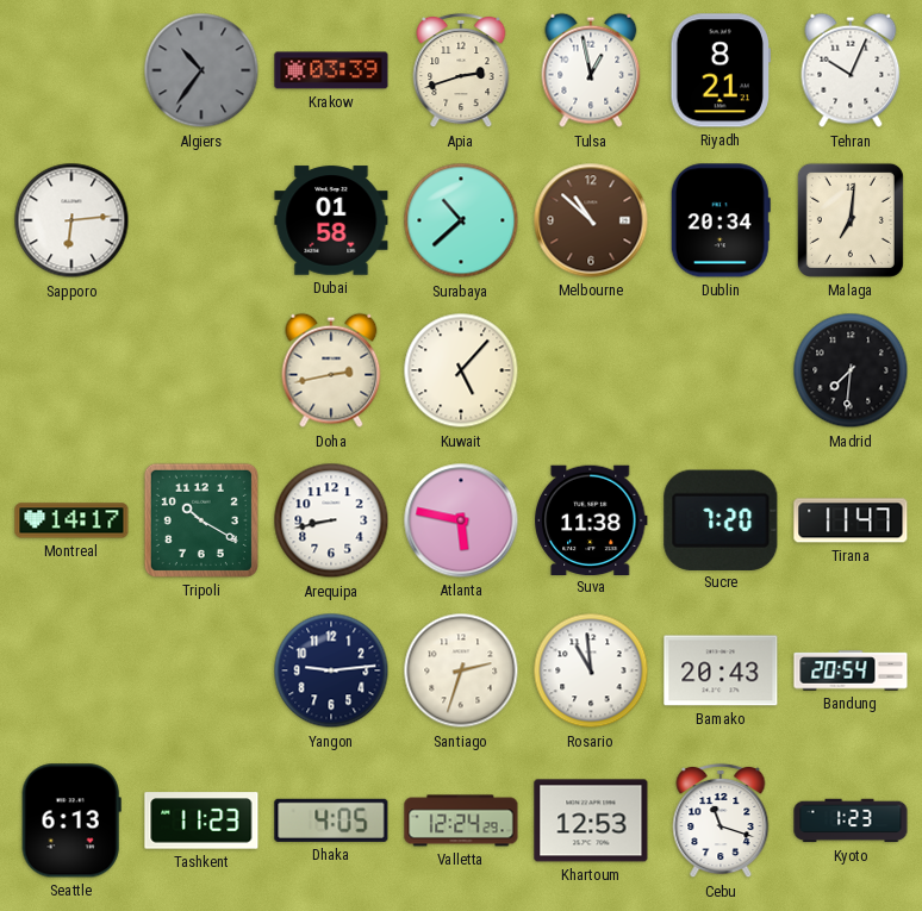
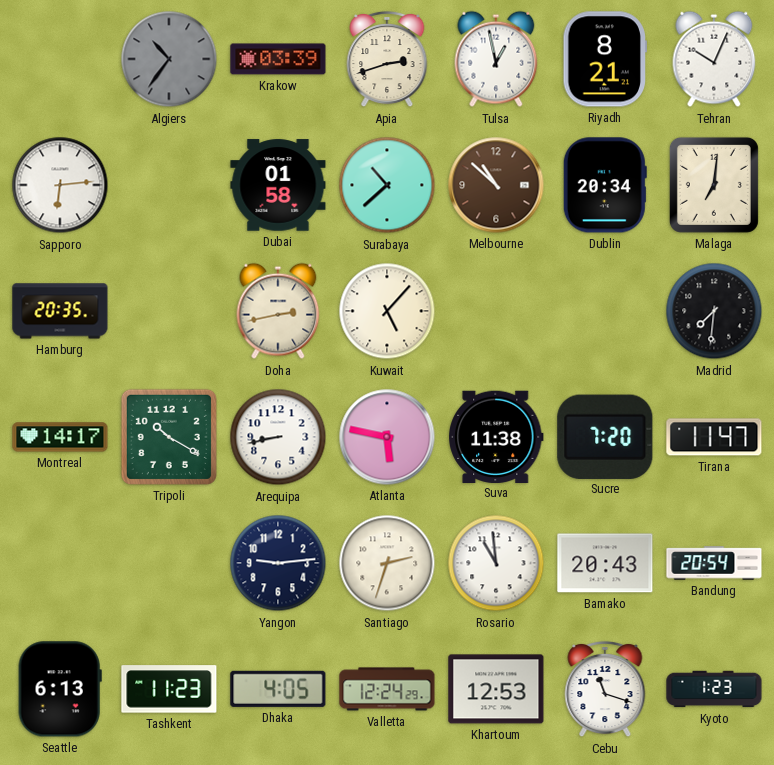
Hamburg: none -> 20:35 (60, 311)
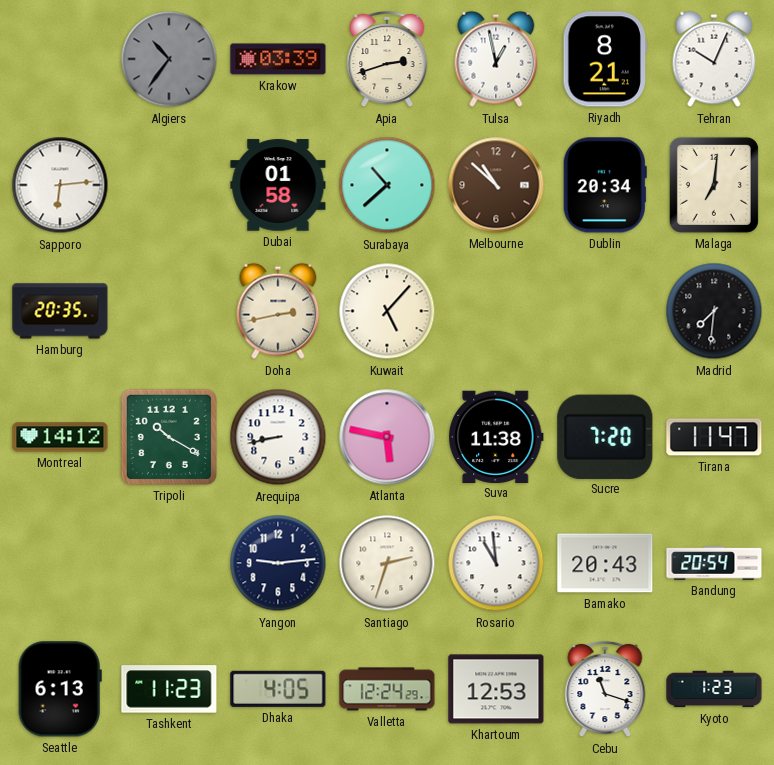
Montreal: 14:17 -> 14:12 (60, 437)
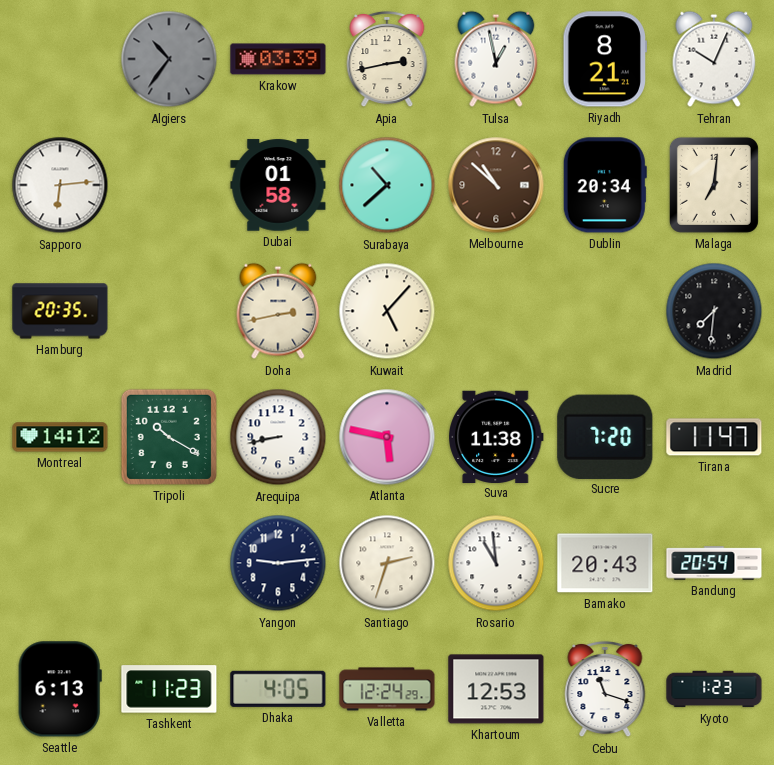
Apia: 2:42 -> 2:43 (387, 59)
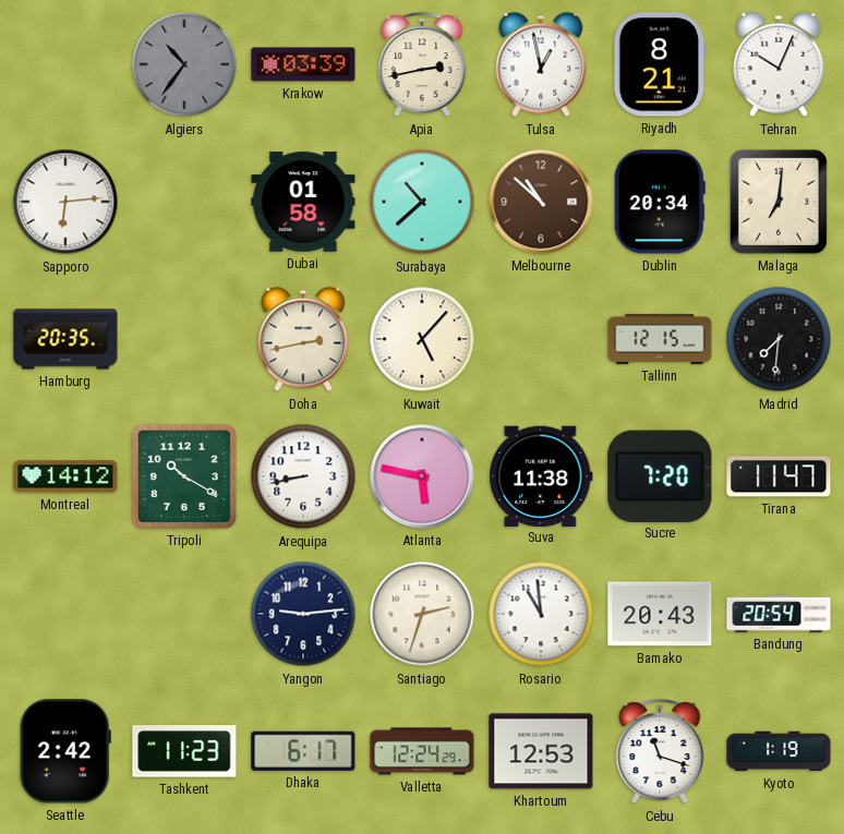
Tallinn: none -> 12:15 (660, 339)
Seattle: 6:13 -> 2:42 (65, 751)
Dhaka: 4:05 -> 6:17 (303, 751)
Kyoto: 1:23 -> 1:19 (779, 751)
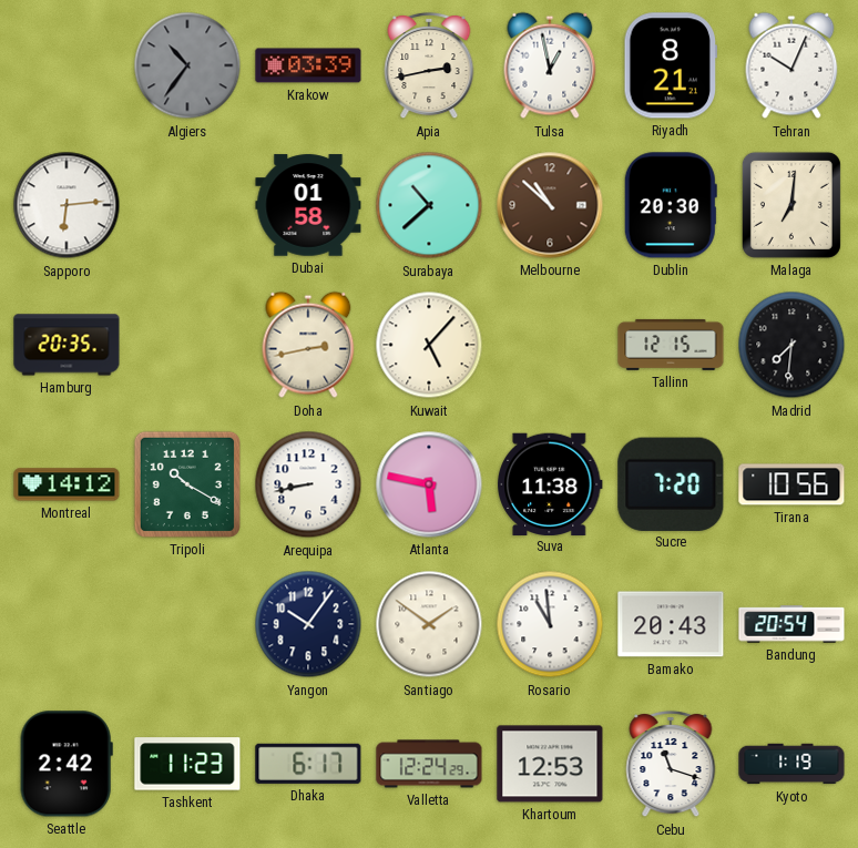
Dublin: 20:34 -> 20:30 (671, 205)
Tirana: 11:47 -> 10:56 (791, 484)
Yangon: 9:14 -> 10:06 (308, 624)
Santiago: 2:33 -> 1:51 (429, 624)
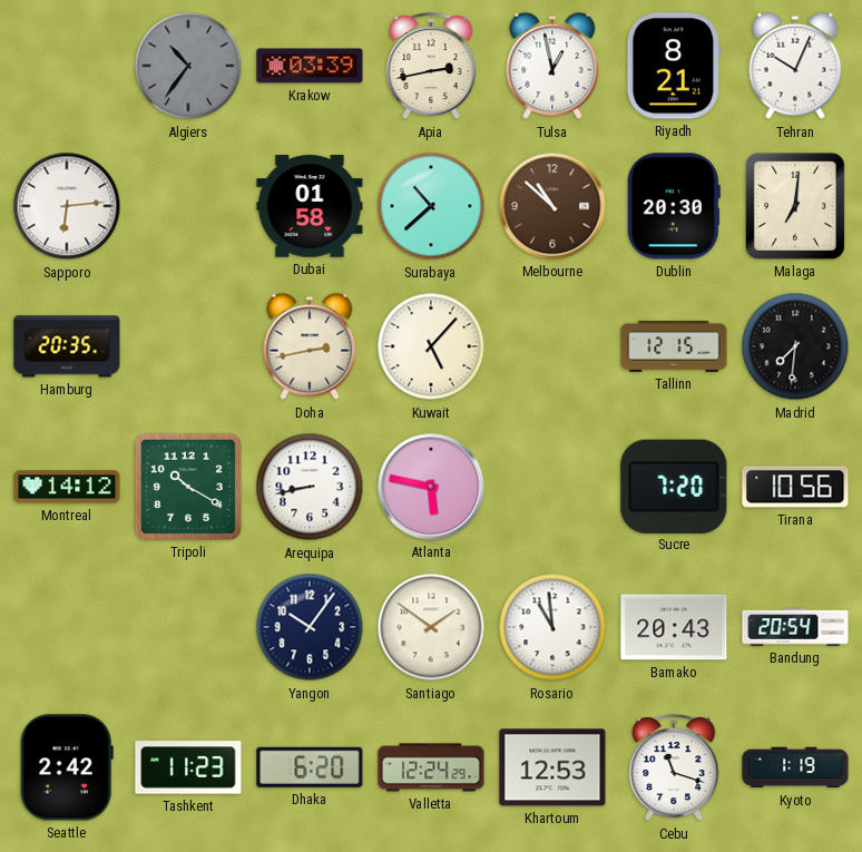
Suva: 11:38 -> none (551, 483)
Dhaka: 6:17 -> 6:20 (310, 767)
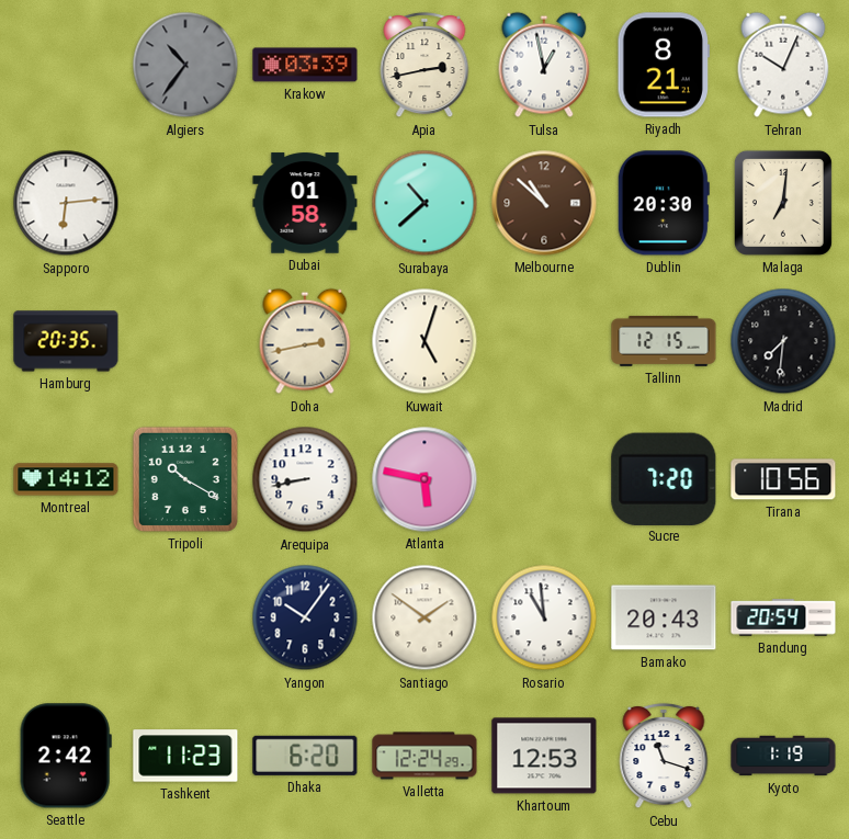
Kuwait: 5:07 -> 5:03 (424, 341)
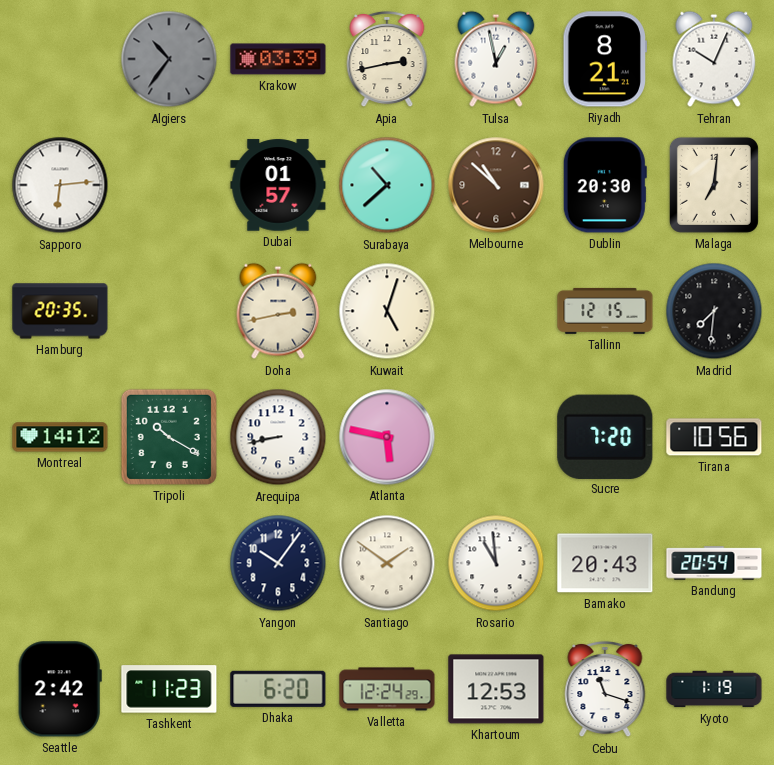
Dubai: 01:58 -> 01:57 (278, 185)
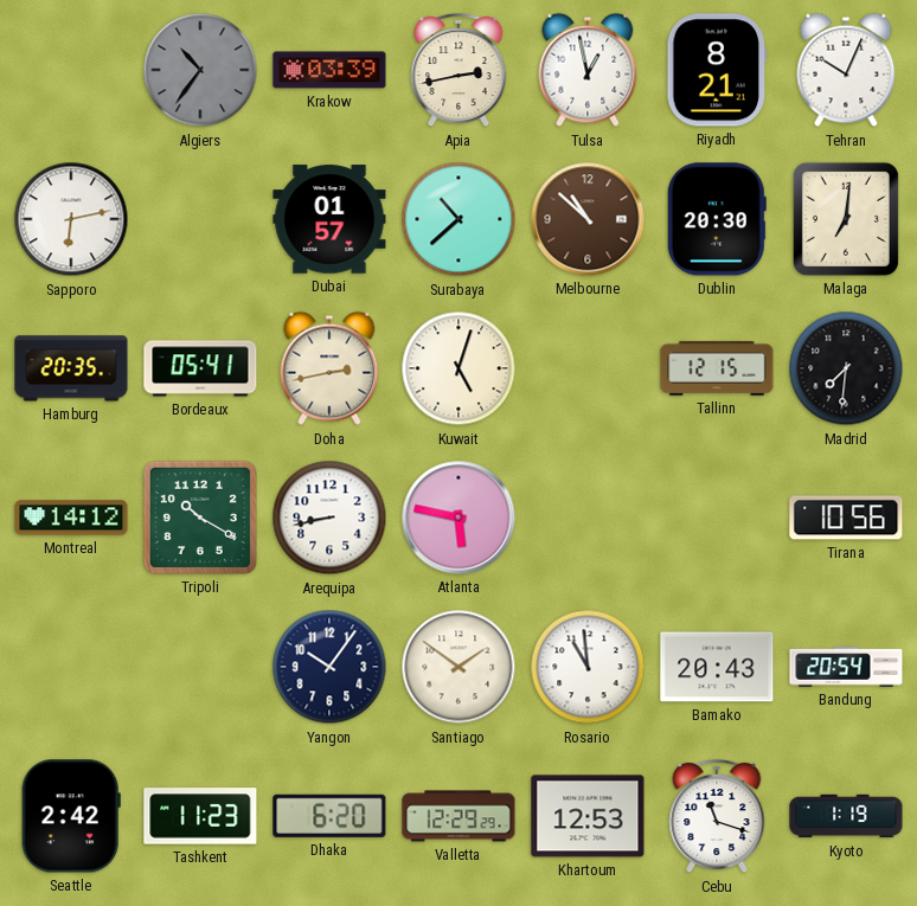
Sapporo: 6:14 -> 6:13 (71, 219)
Bordeaux: none -> 05:41 (200, 368)
Sucre: 7:20 -> none (605, 436)
Valletta: 12:24 -> 12:29 (458, 816)
